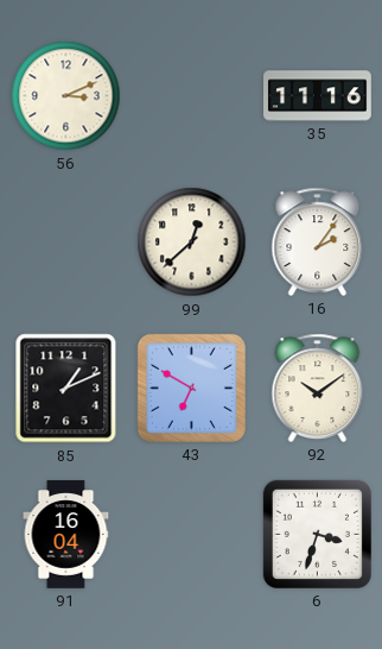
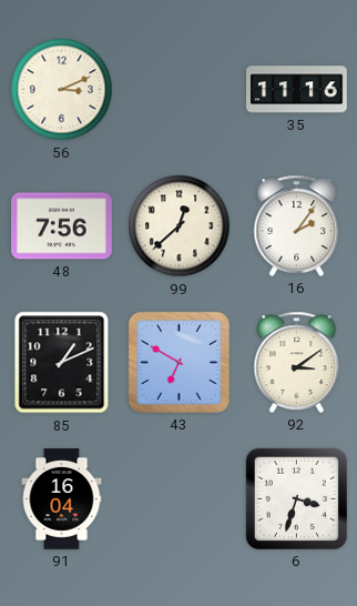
48: none -> 7:56 (62, 226)
92: 10:09 -> 3:09 (297, 362)
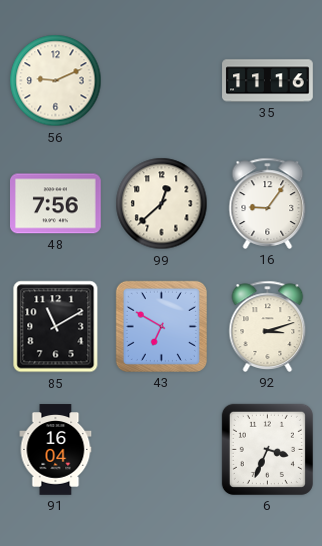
56: 3:11 -> 9:11 (56, 81)
16: 2:06 -> 9:06 (268, 203)
85: 1:11 -> 11:10 (56, 327)
92: 3:09 -> 3:12 (268, 326)
6: 3:33 -> 3:34 (267, 449)
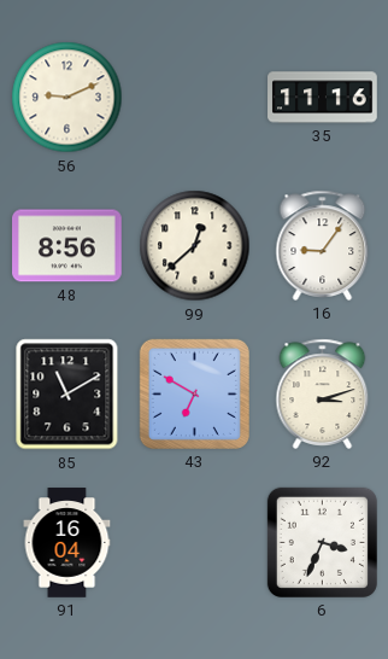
48: 7:56 -> 8:56 (67, 246)
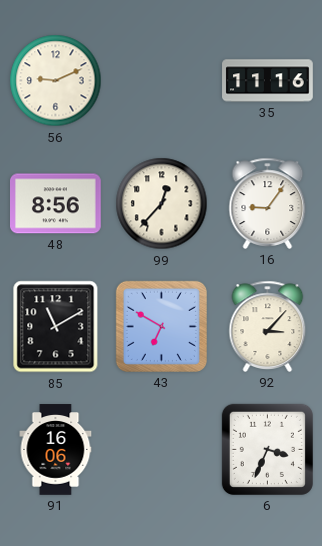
99: 12:38 -> 12:37 (162, 204)
92: 3:12 -> 3:07 (268, 326)
91: 16:04 -> 16:06 (56, 450)
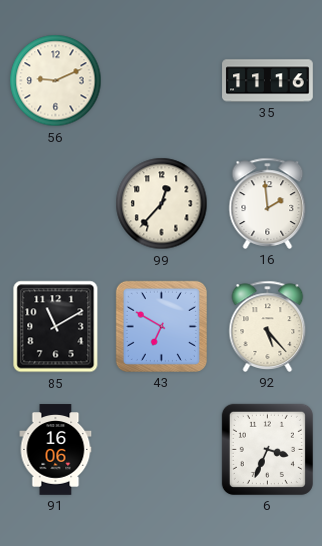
48: 8:56 -> none (56, 204)
16: 9:06 -> 1:59 (268, 203)
92: 3:07 -> 5:23 (268, 326)
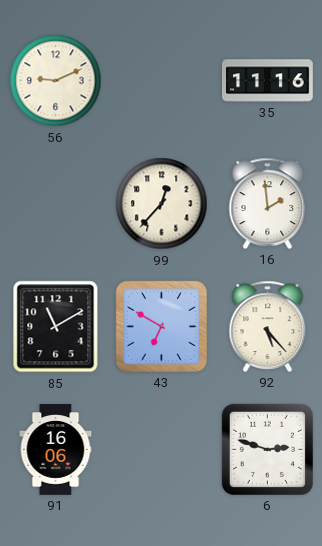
6: 3:34 -> 2:48 (267, 449)
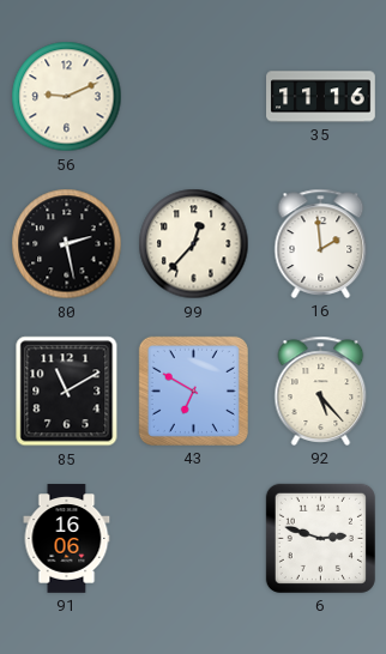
80: none -> 2:28 (67, 244)
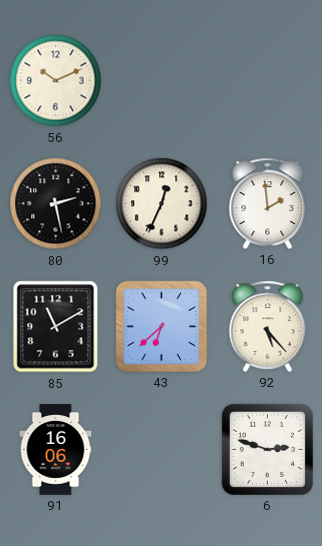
56: 9:11 -> 10:11 (56, 81)
35: 11:16 -> none (321, 97)
99: 12:37 -> 12:34 (162, 204)
43: 6:50 -> 6:38 (161, 326)
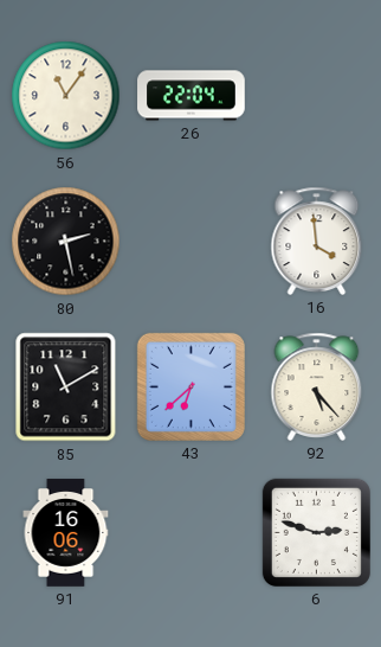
56: 10:11 -> 11:06 (66, 96)
26: none -> 22:04 (192, 96)
99: 12:34 -> none (162, 204)
16: 1:59 -> 3:59 (317, 241)
